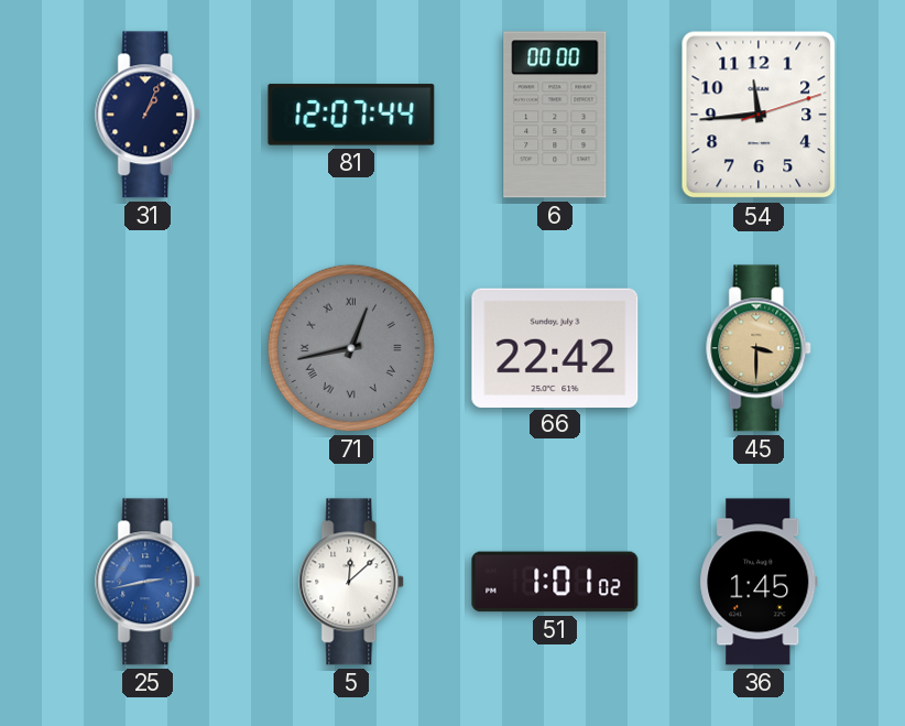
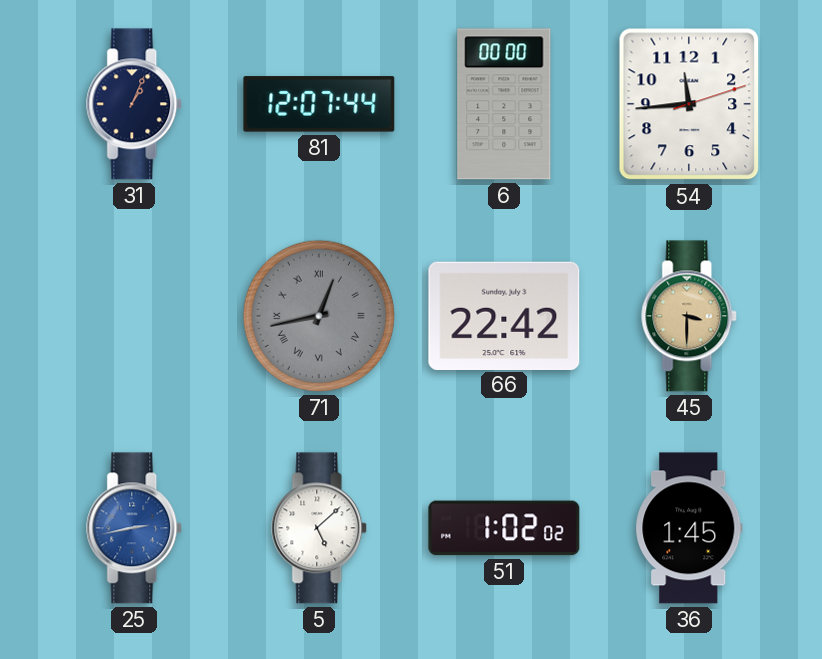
5: 12:08 -> 5:08 (320, 528)
51: 1:01 -> 1:02 (504, 528)
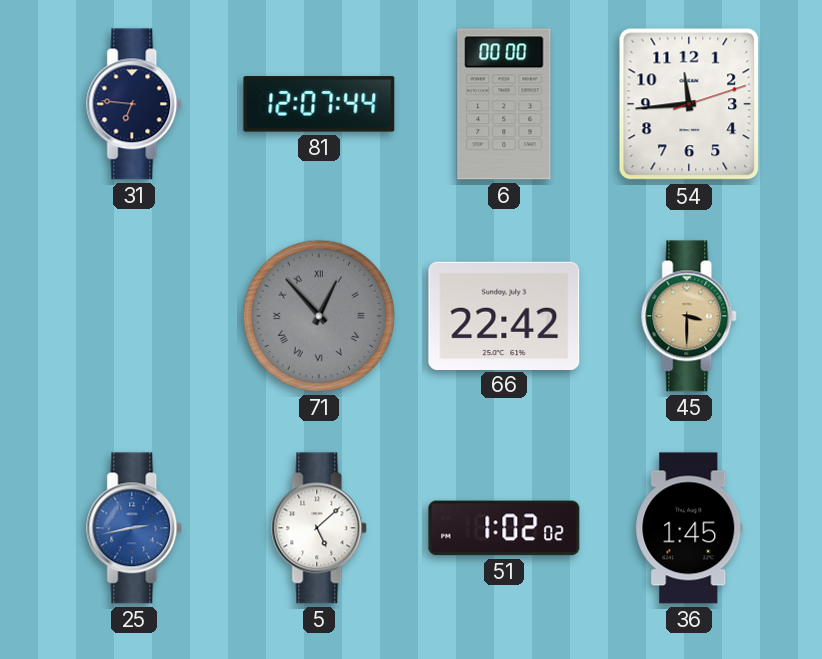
31: 1:04 -> 6:46 (135, 104)
71: 12:43 -> 12:53 (319, 316)
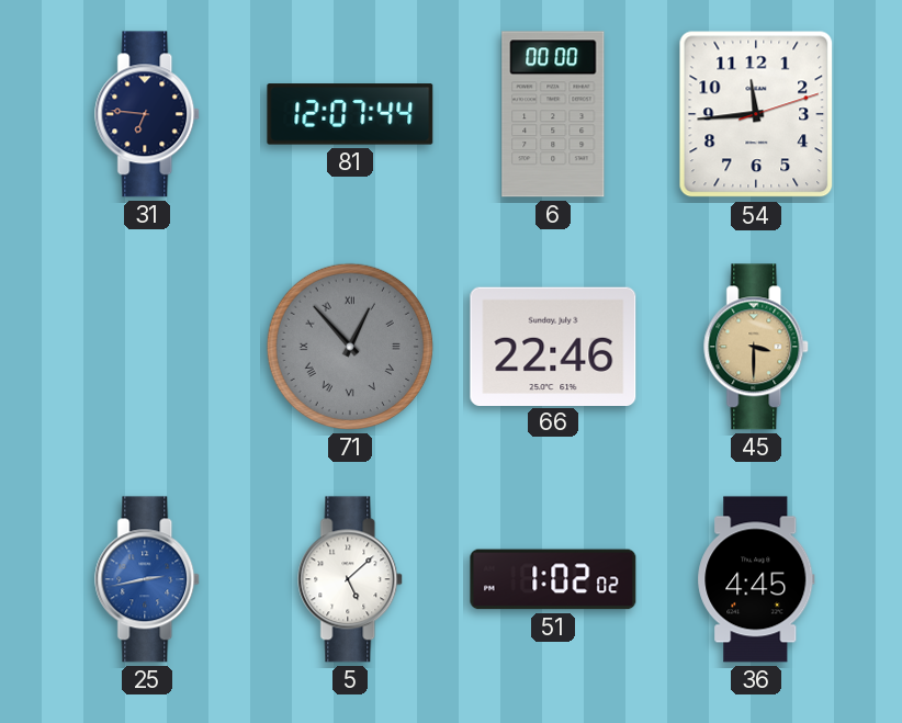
66: 22:42 -> 22:46 (553, 346)
36: 1:45 -> 4:45 (756, 579)
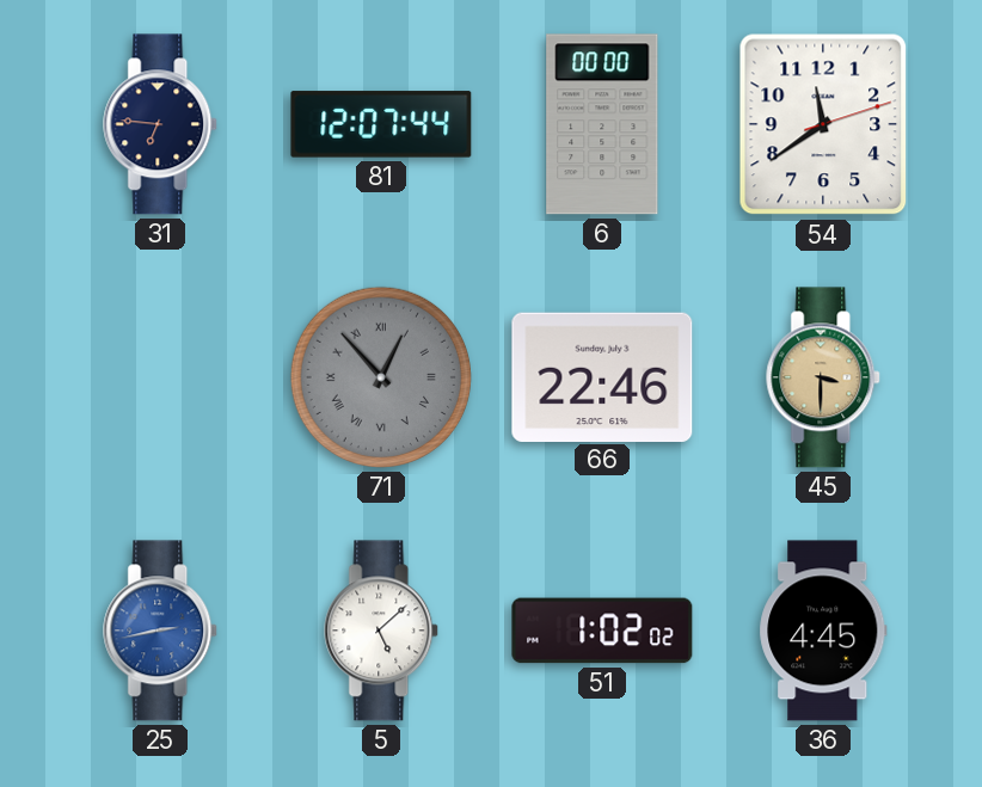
54: 11:44 -> 11:39 (823, 124)
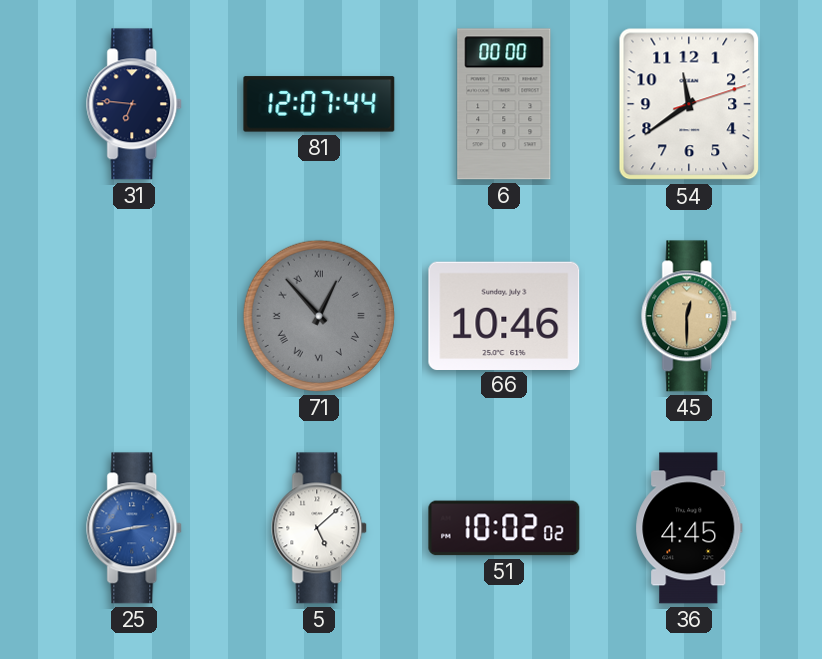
66: 22:46 -> 10:46 (504, 315)
45: 3:30 -> 12:30 (690, 316)
51: 1:02 -> 10:02 (504, 528)
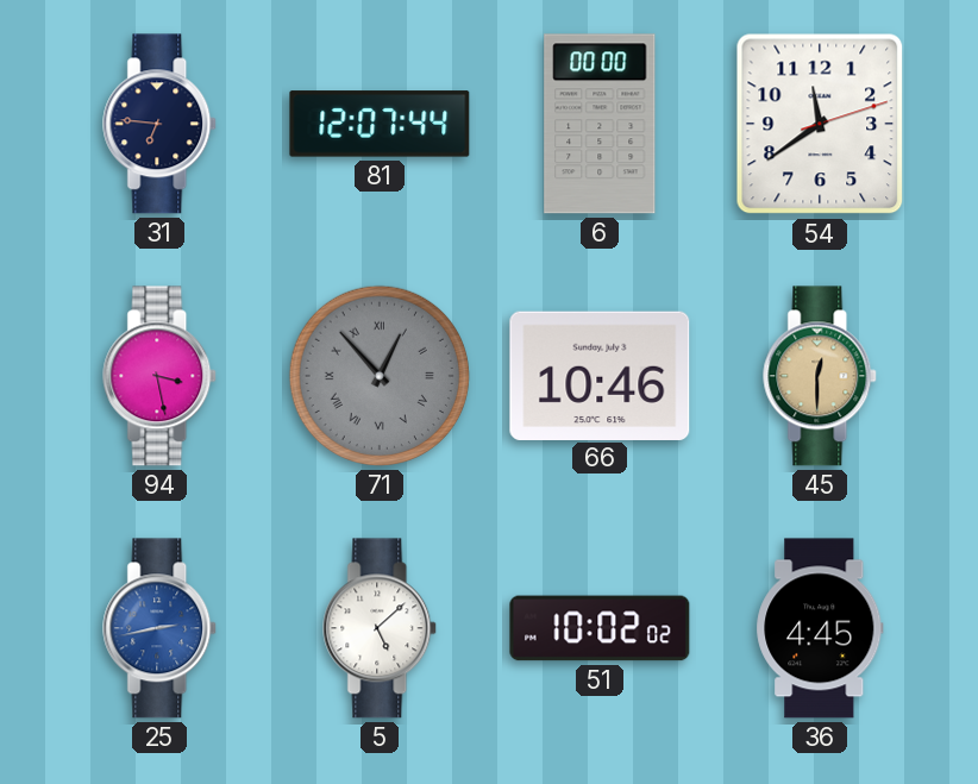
94: none -> 3:28 (161, 376)
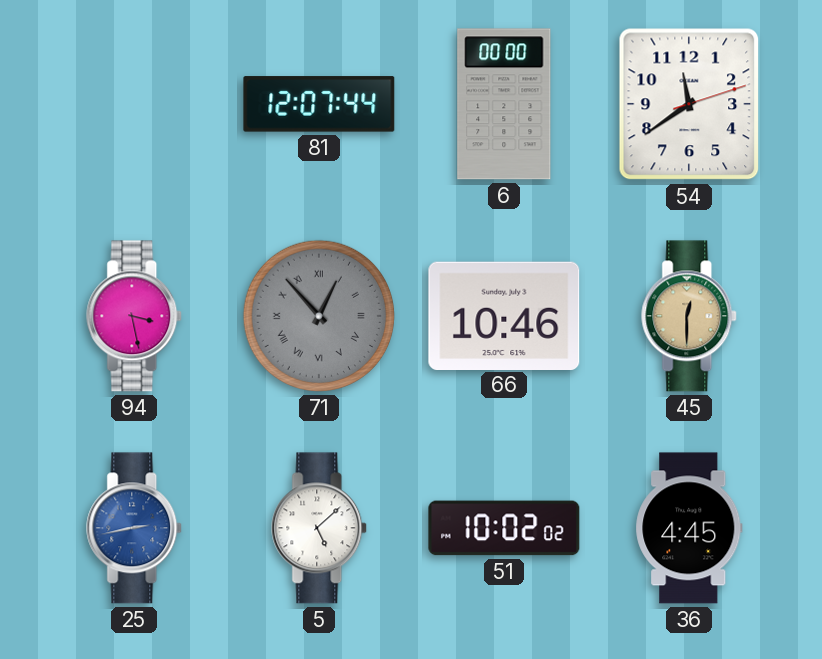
31: 6:46 -> none (161, 124)
